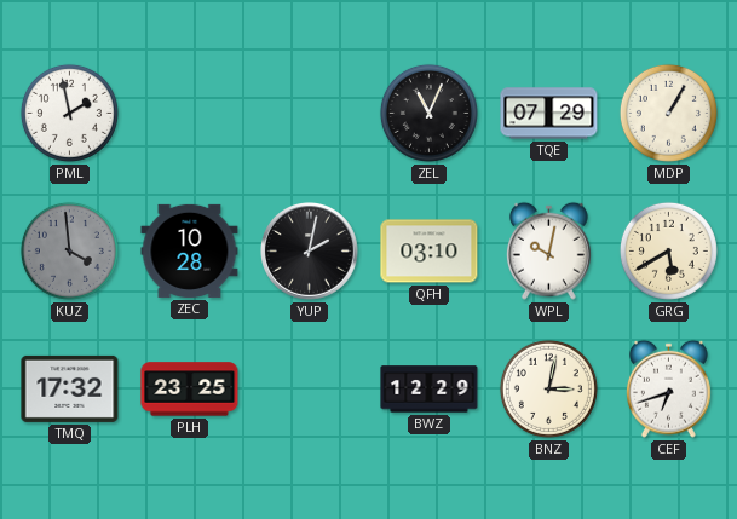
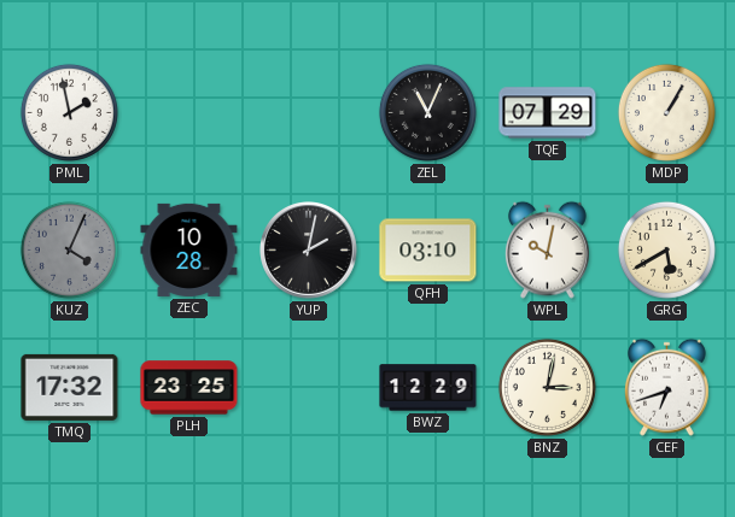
KUZ: 3:59 -> 4:04 (69, 249)
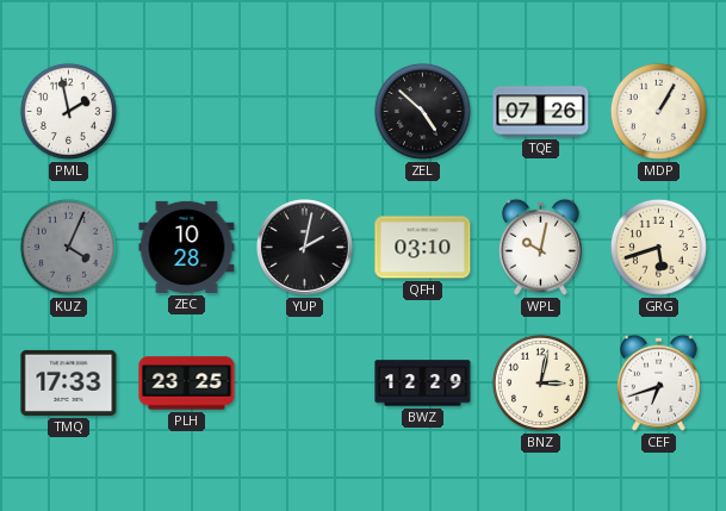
ZEL: 11:04 -> 4:52 (422, 111)
TQE: 07:29 -> 07:26 (541, 112)
GRG: 5:40 -> 5:42 (658, 247)
TMQ: 17:32 -> 17:33 (69, 382)
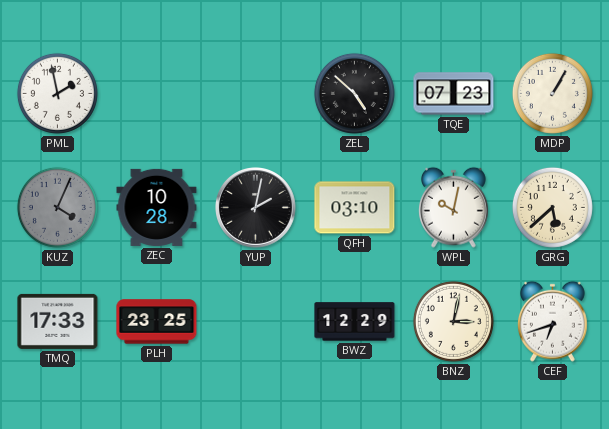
TQE: 07:26 -> 07:23 (454, 94)
GRG: 5:42 -> 5:38 (552, 207)
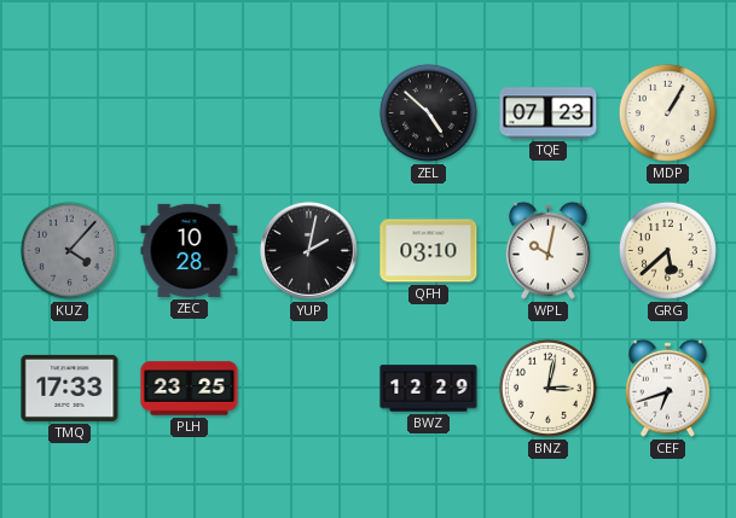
PML: 1:58 -> none (57, 93)
KUZ: 4:04 -> 4:07 (69, 250)
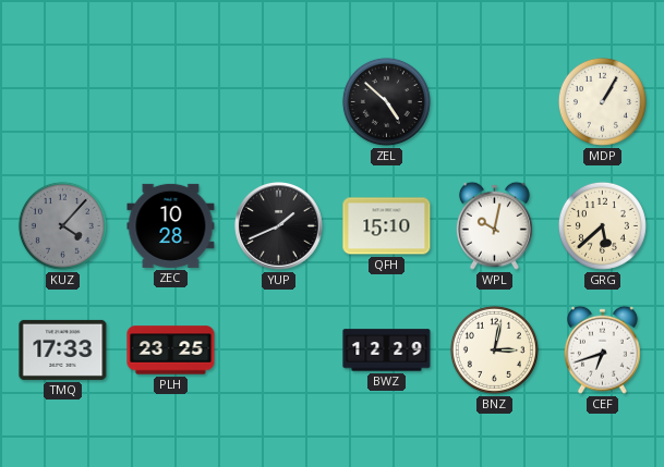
TQE: 07:23 -> none (549, 114)
YUP: 2:02 -> 1:41 (279, 226)
QFH: 03:10 -> 15:10 (387, 226)
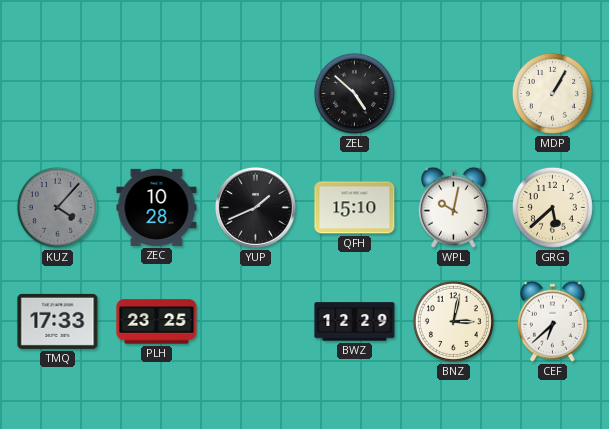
CEF: 6:42 -> 6:38 (552, 321)
